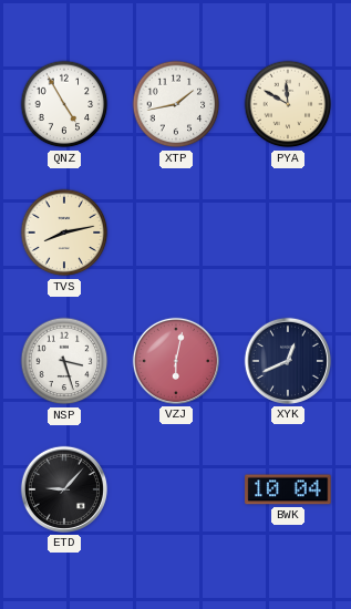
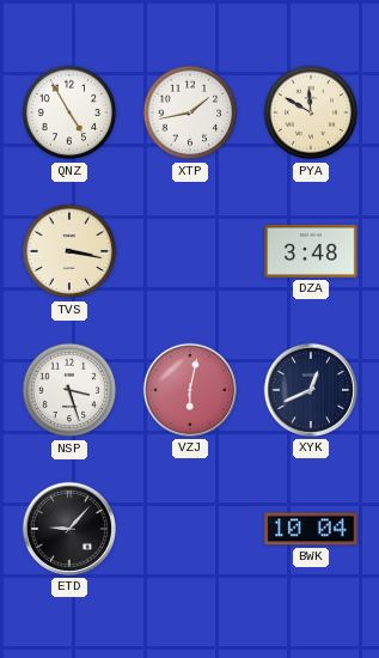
TVS: 8:13 -> 3:17 (69, 251)
DZA: none -> 3:48 (311, 251)
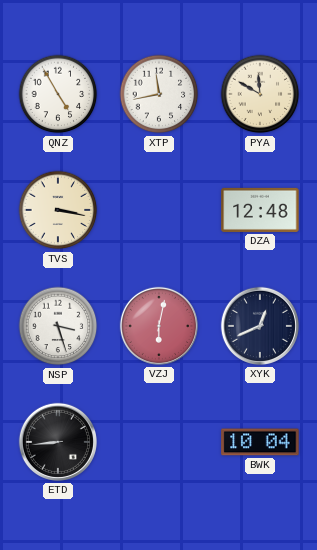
XTP: 1:43 -> 11:43 (159, 94)
DZA: 3:48 -> 12:48 (260, 210)
ETD: 9:07 -> 8:44 (58, 442)
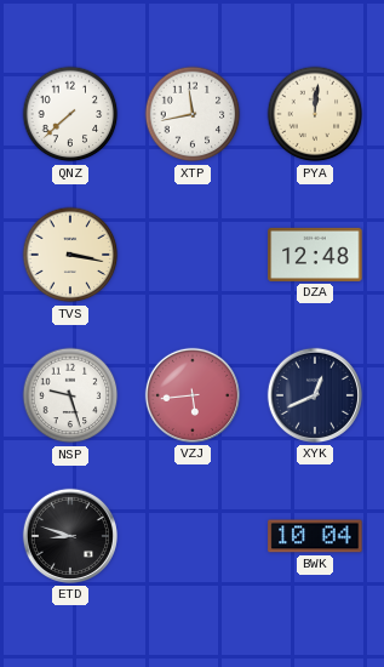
QNZ: 4:55 -> 7:38 (70, 114)
PYA: 11:50 -> 12:01 (315, 114)
NSP: 3:27 -> 9:27 (70, 395)
VZJ: 6:02 -> 5:44 (193, 395)
ETD: 8:44 -> 8:48 (70, 536)
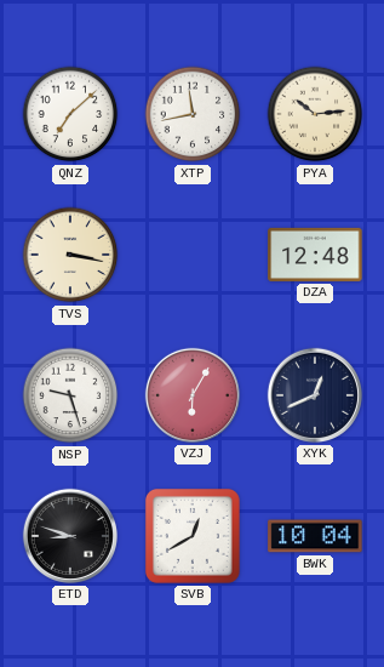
QNZ: 7:38 -> 7:08 (70, 114)
PYA: 12:01 -> 10:14 (315, 114)
VZJ: 5:44 -> 6:05 (193, 395)
SVB: none -> 12:40 (193, 536)
